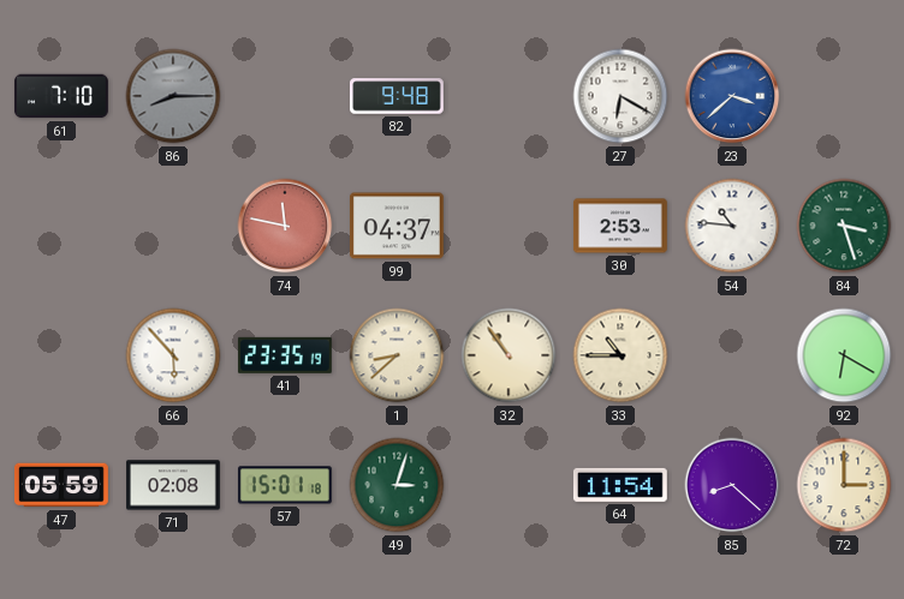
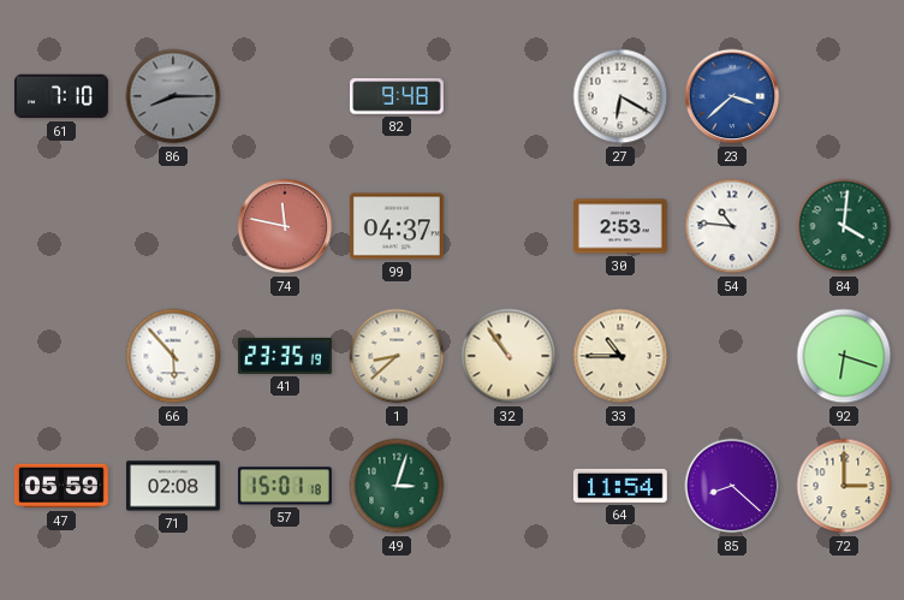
84: 3:27 -> 4:01 (844, 226)
92: 6:20 -> 6:18 (844, 356)
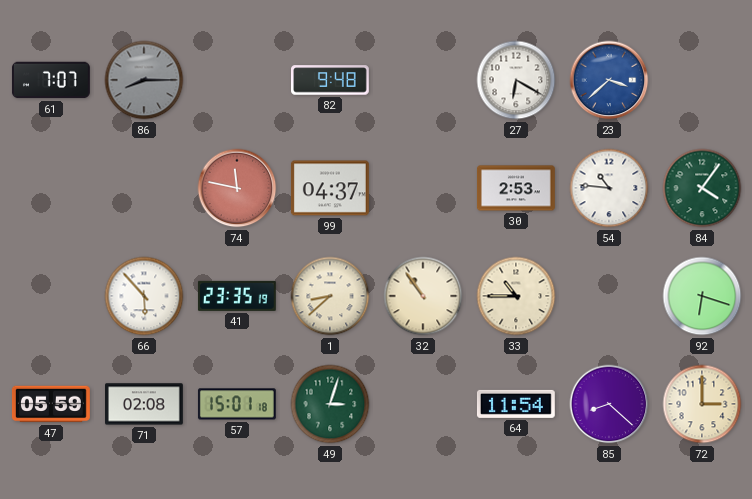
61: 7:10 -> 7:07 (51, 80)
84: 4:01 -> 4:06 (702, 188)
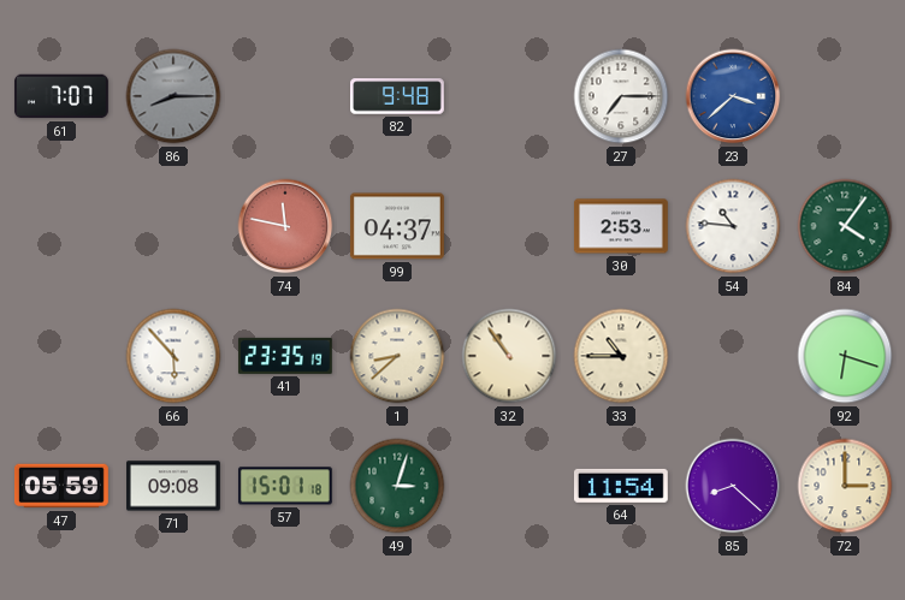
27: 6:20 -> 7:15 (621, 96)
71: 02:08 -> 09:08 (175, 486)
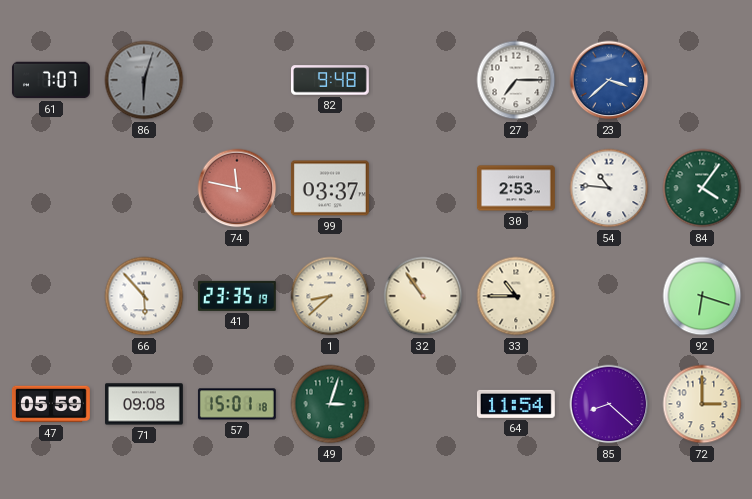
86: 8:15 -> 6:03 (144, 80)
99: 04:37 -> 03:37 (330, 188)
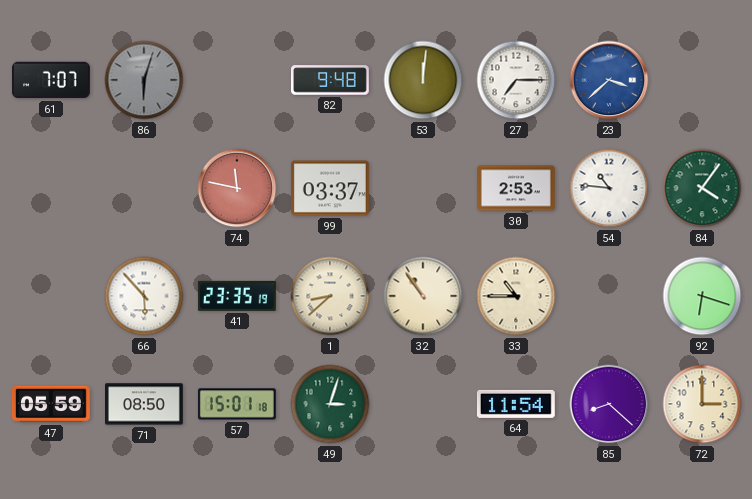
53: none -> 12:01 (423, 80)
71: 09:08 -> 08:50 (145, 404)
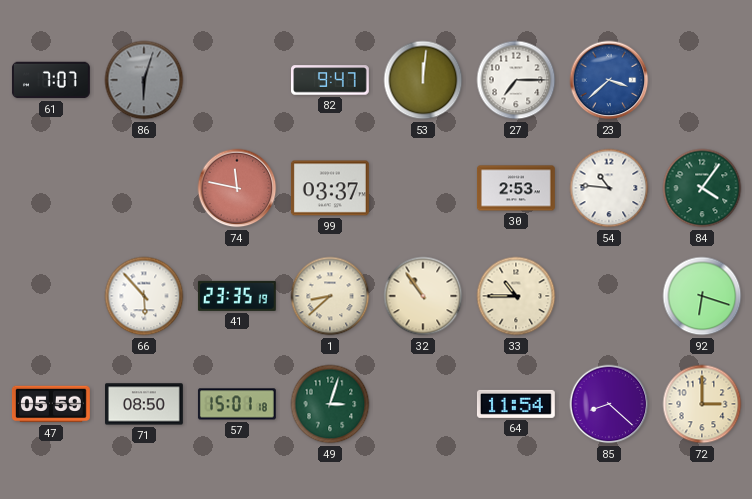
82: 9:48 -> 9:47 (331, 80)
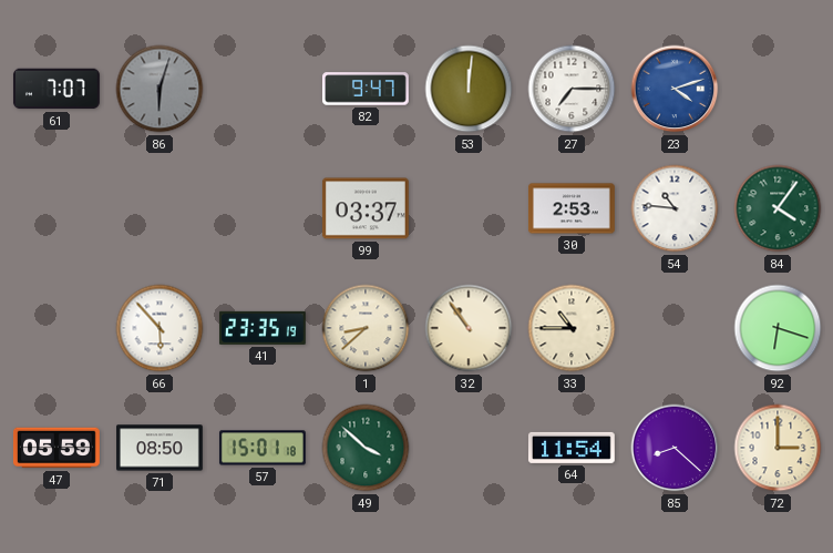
23: 3:38 -> 4:12 (675, 89)
74: 11:47 -> none (237, 188)
49: 3:03 -> 3:52 (366, 448)
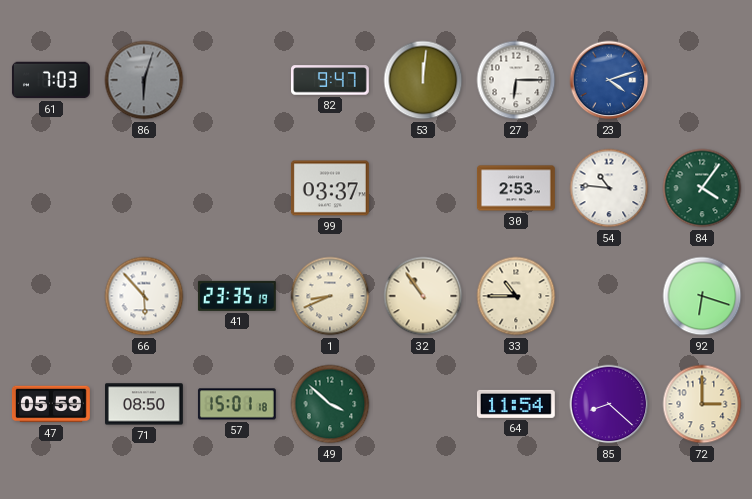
61: 7:07 -> 7:03 (51, 80)
27: 7:15 -> 6:15 (516, 80)
1: 8:38 -> 8:41 (330, 296)
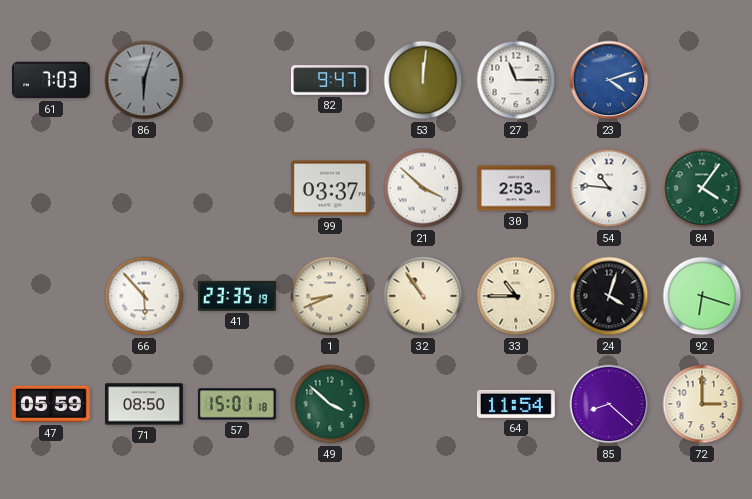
27: 6:15 -> 11:15 (516, 80)
21: none -> 3:52 (423, 188)
24: none -> 4:03 (609, 296)
